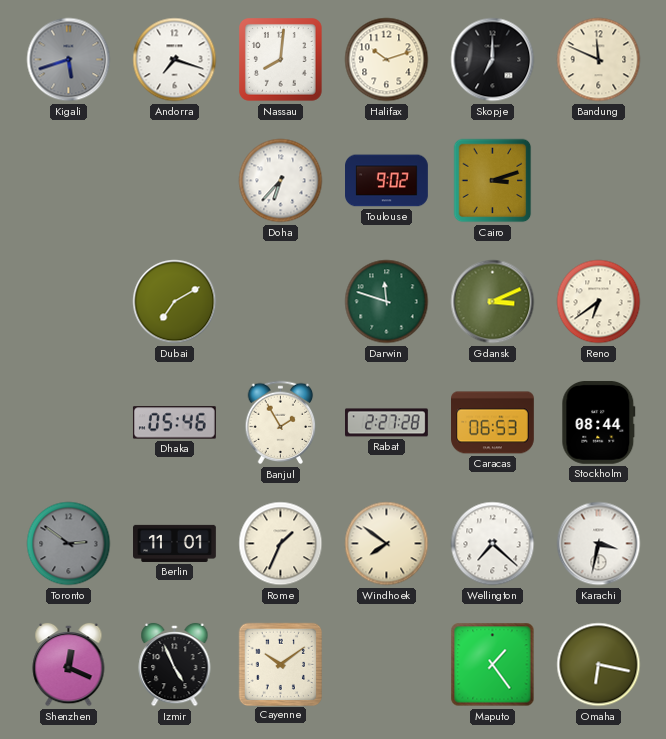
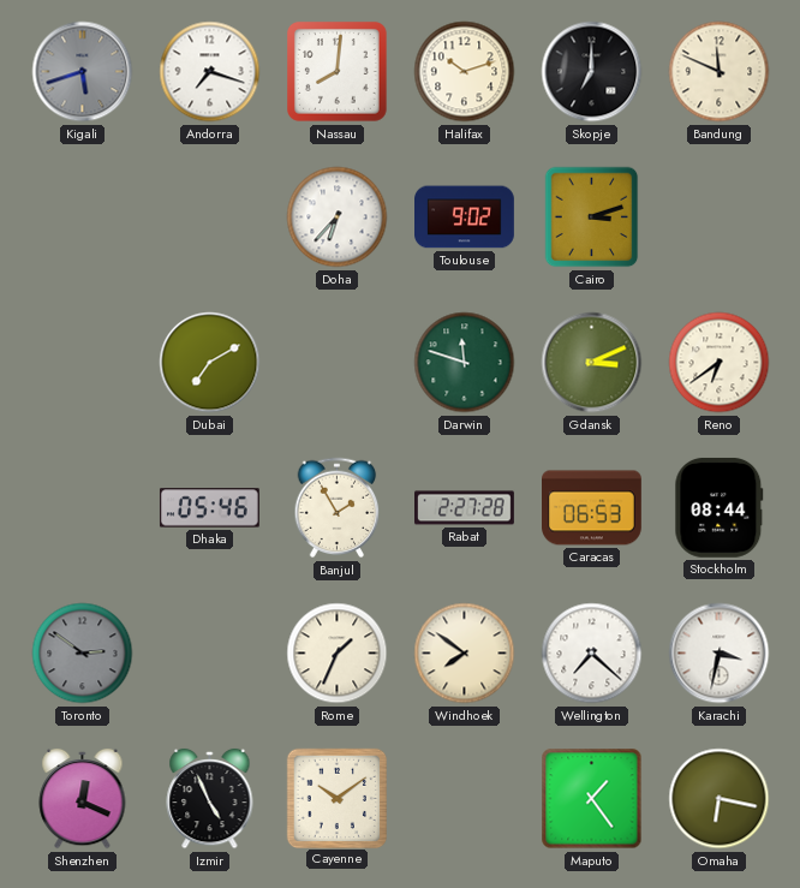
Berlin: 11:01 -> none (175, 543)
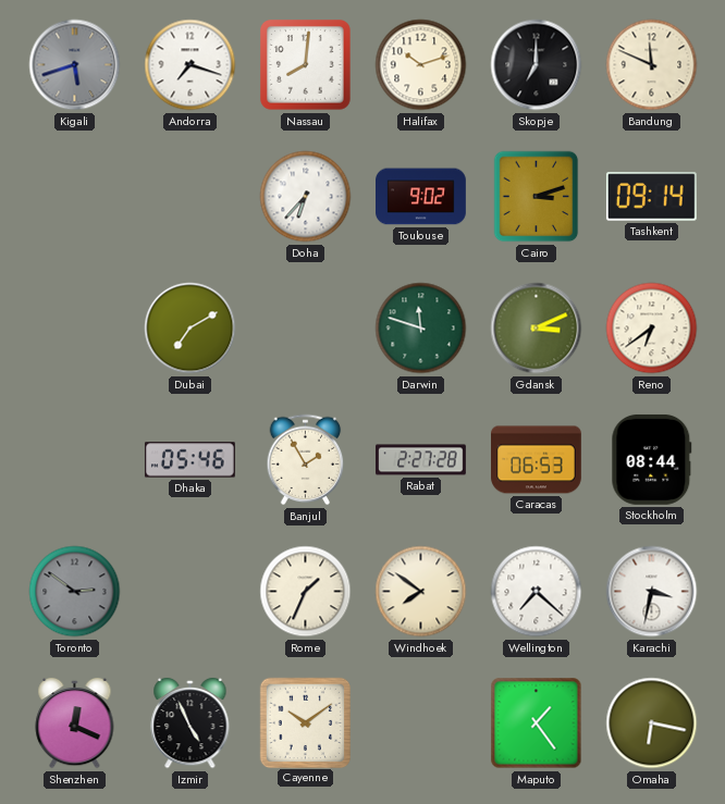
Tashkent: none -> 09:14 (651, 197)
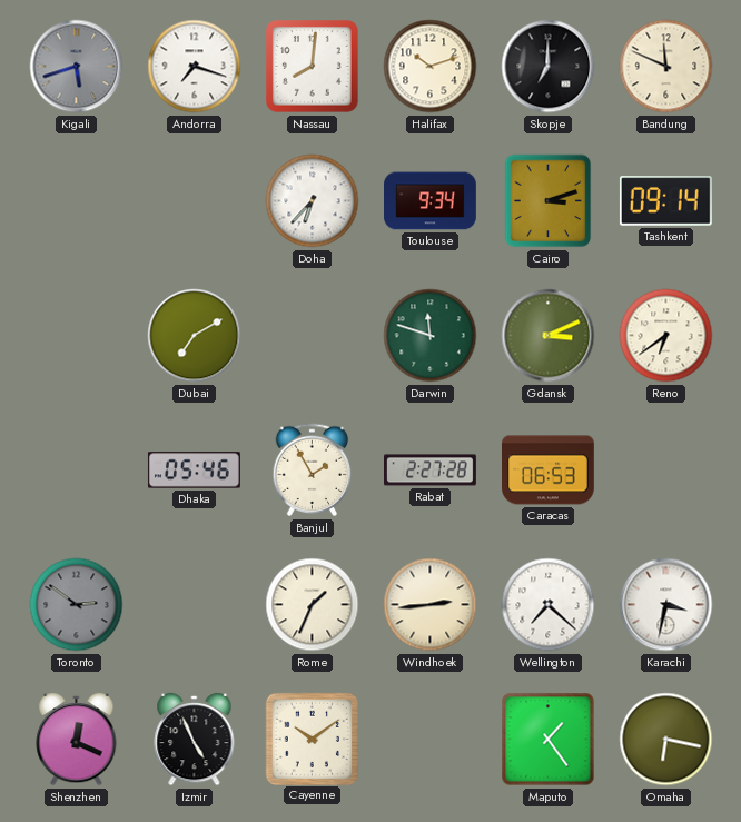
Toulouse: 9:02 -> 9:34 (431, 201)
Stockholm: 08:44 -> none (652, 459)
Windhoek: 7:51 -> 2:44 (431, 605)
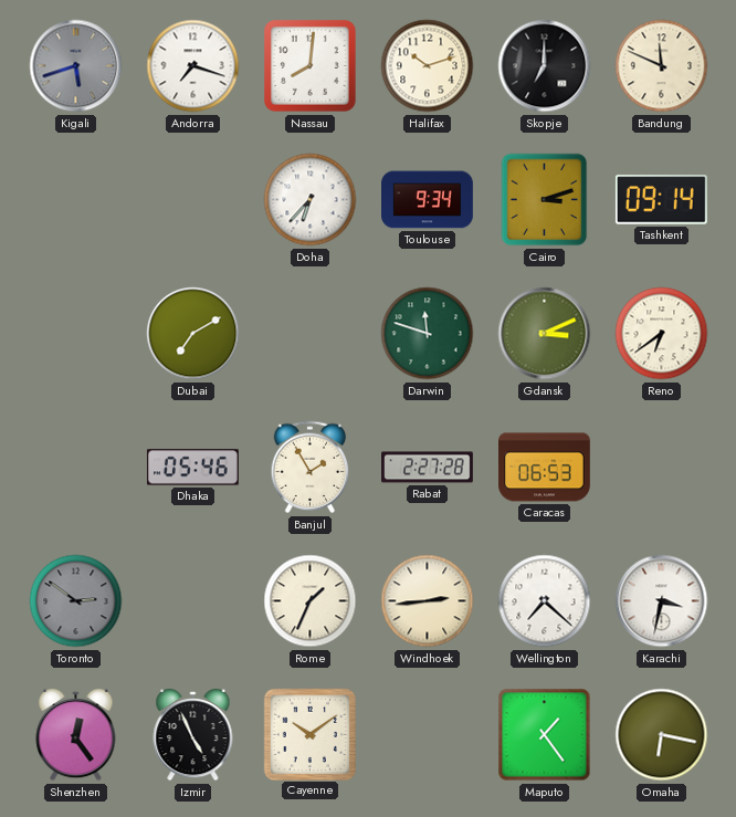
Shenzhen: 12:19 -> 12:24 (76, 735)
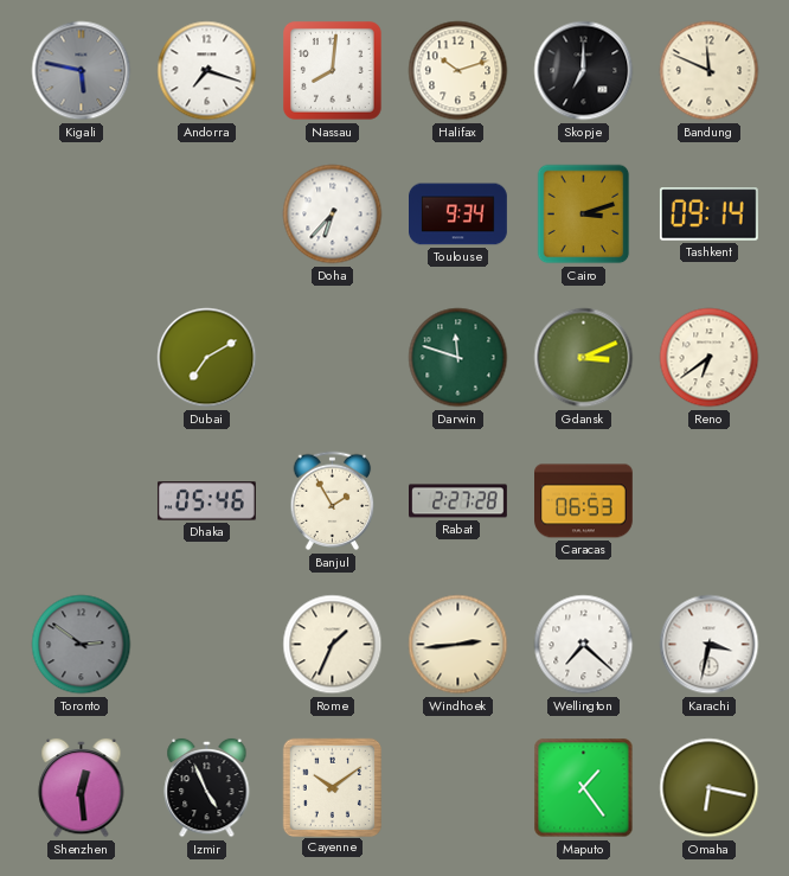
Kigali: 5:42 -> 5:47 (82, 71)
Shenzhen: 12:24 -> 12:29 (82, 788)
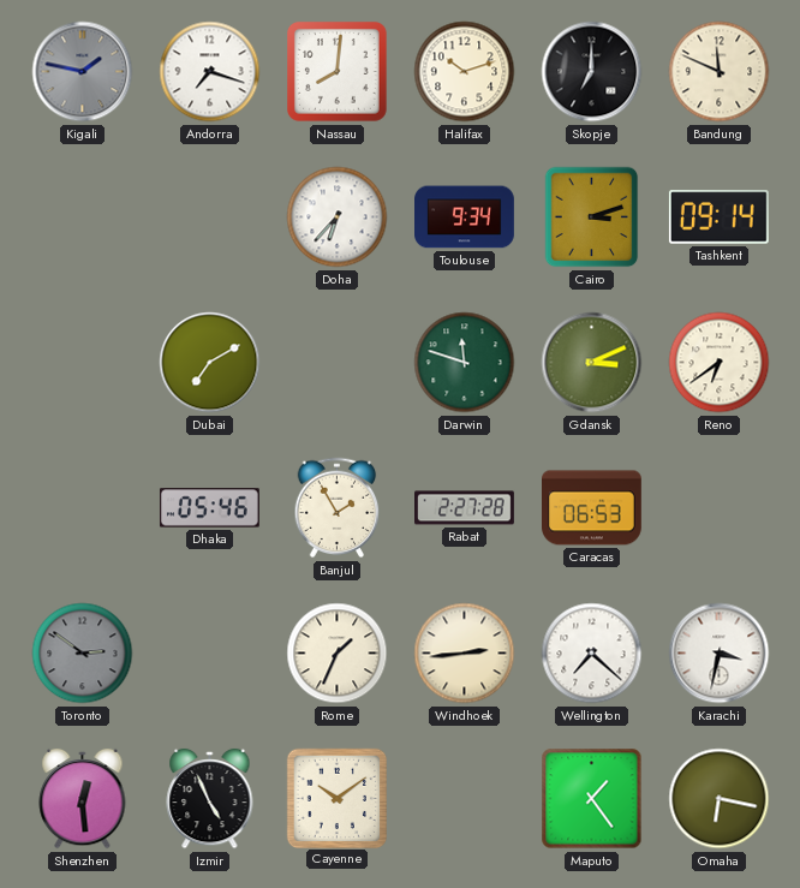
Kigali: 5:47 -> 1:47 (83, 72)
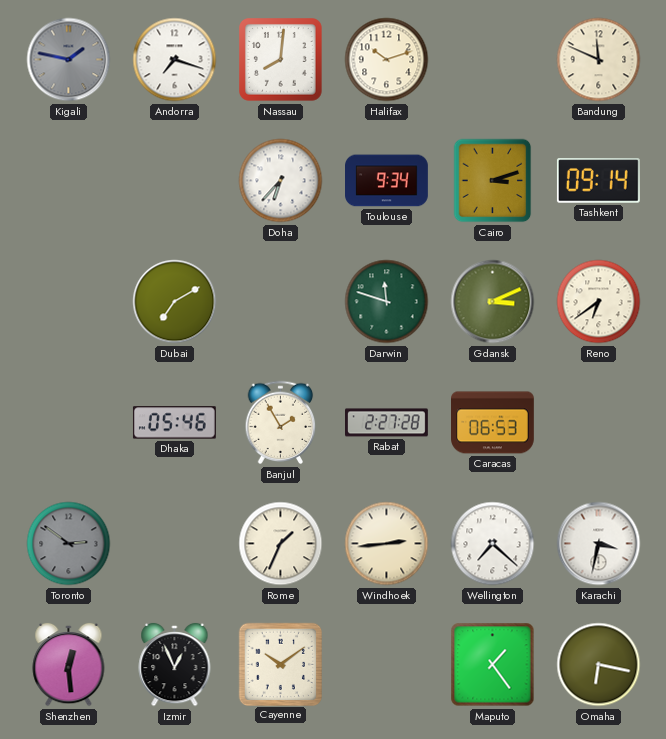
Skopje: 7:00 -> none (592, 72)
Izmir: 4:56 -> 12:56 (175, 665)
